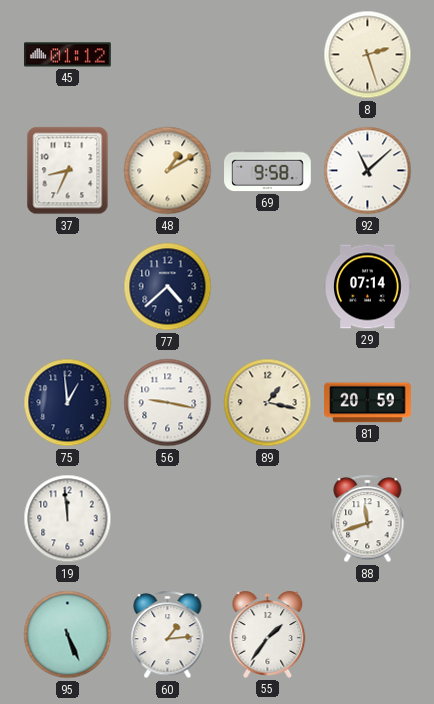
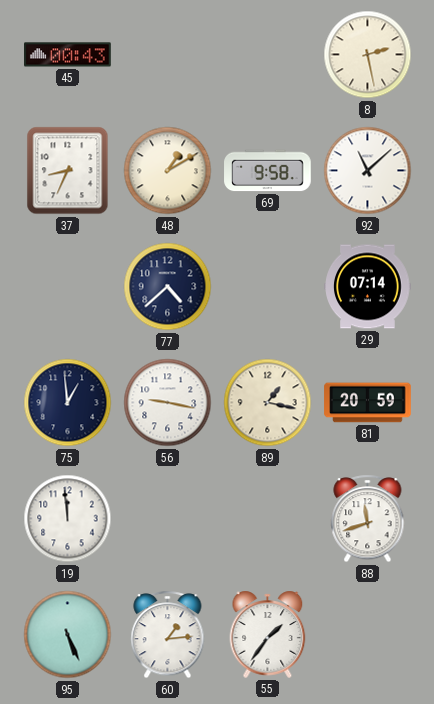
45: 01:12 -> 00:43 (68, 55)
8: 2:27 -> 2:28 (368, 55)
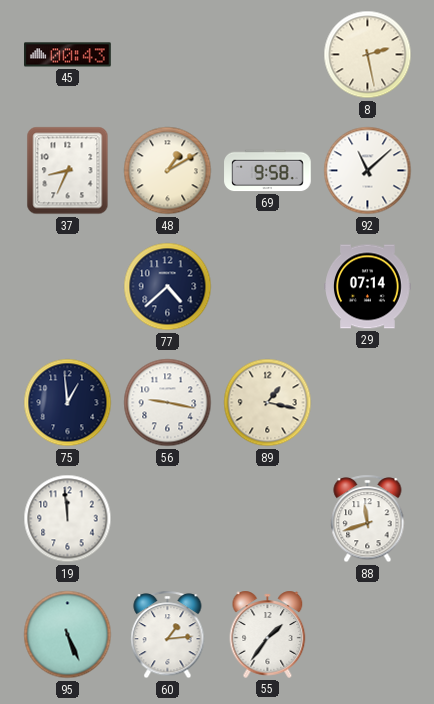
81: 20:59 -> none (368, 403)
